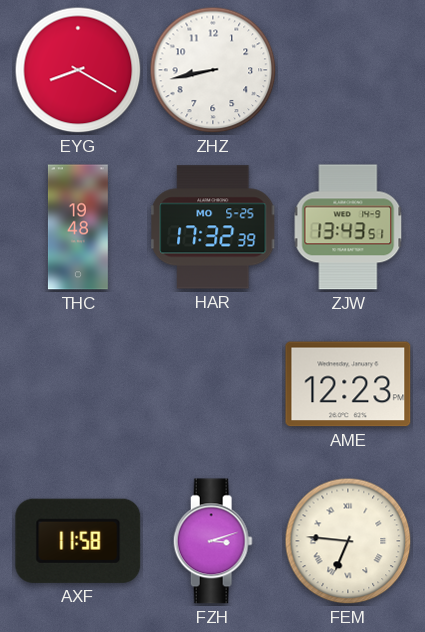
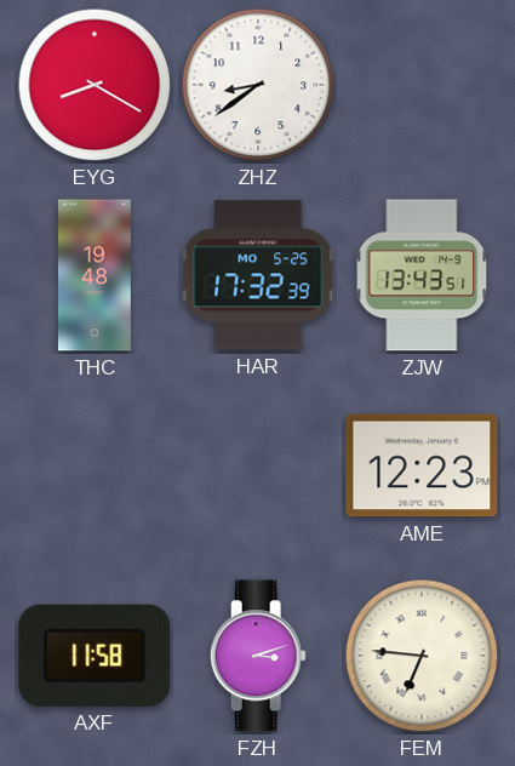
ZHZ: 8:43 -> 8:39 (258, 85)
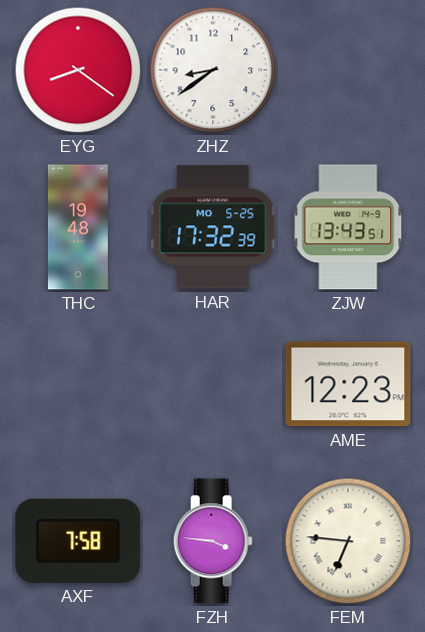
EYG: 8:20 -> 8:21 (78, 70)
AXF: 11:58 -> 7:58 (78, 541)
FZH: 3:12 -> 3:46 (213, 541)
